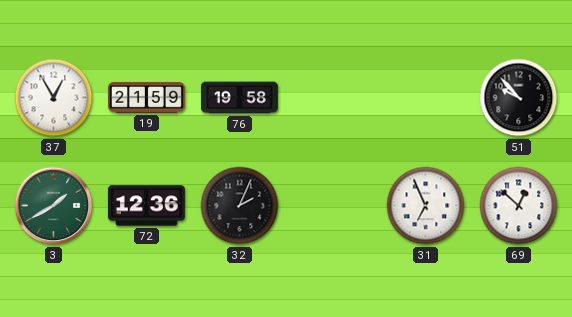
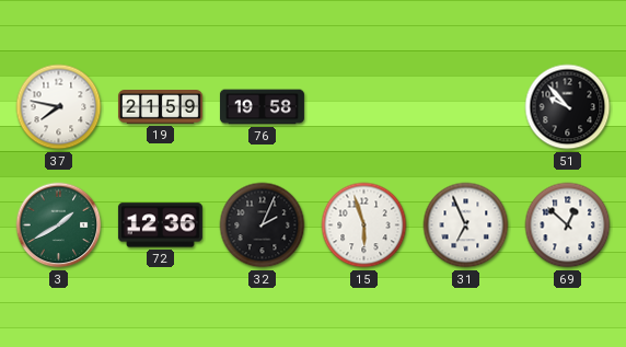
37: 12:55 -> 7:47 (59, 107)
15: none -> 5:57 (364, 225)
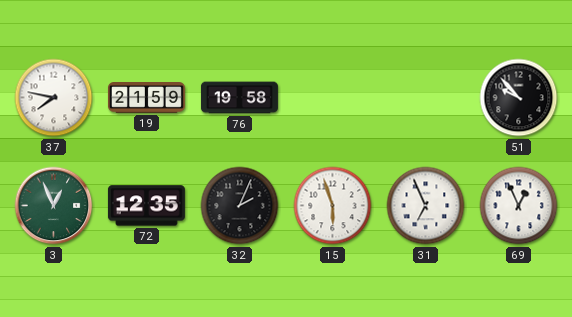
3: 1:40 -> 12:56 (54, 206)
72: 12:36 -> 12:35 (146, 206)
69: 12:52 -> 12:56 (519, 206)
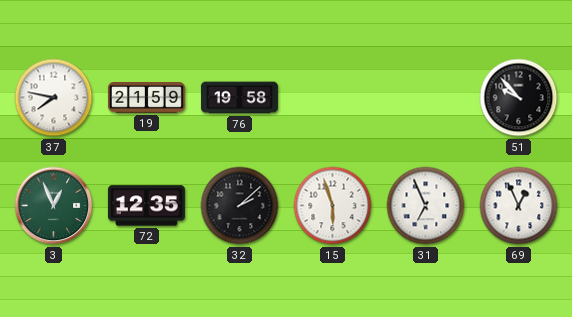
32: 2:04 -> 2:08 (240, 206)
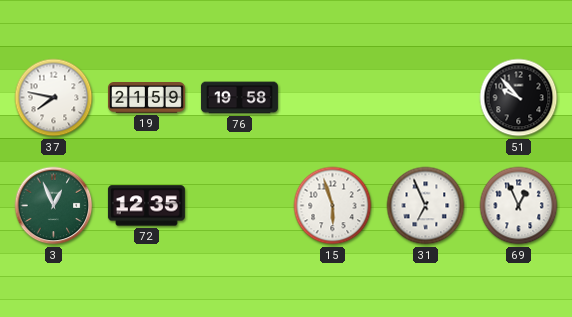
32: 2:08 -> none (240, 206)
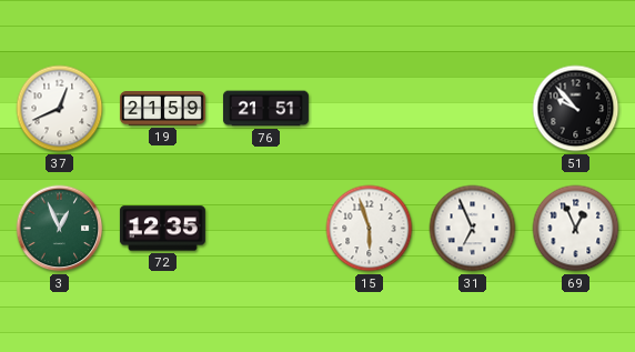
37: 7:47 -> 12:41 (60, 109)
76: 19:58 -> 21:51 (265, 109)
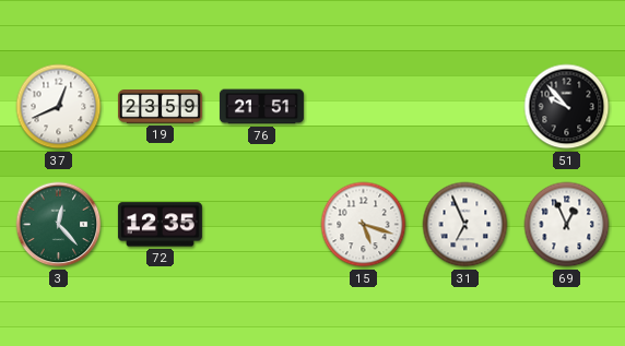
19: 21:59 -> 23:59 (160, 107)
3: 12:56 -> 12:23 (59, 225)
15: 5:57 -> 5:18 (364, 225)
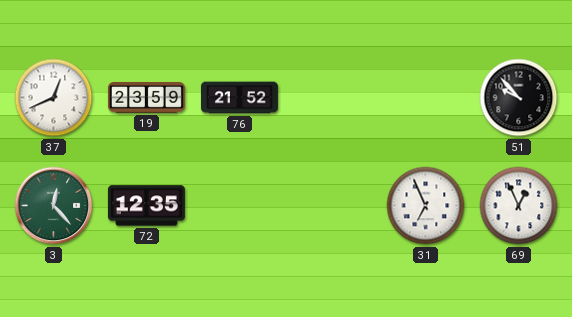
76: 21:51 -> 21:52 (239, 98)
15: 5:18 -> none (364, 225)
